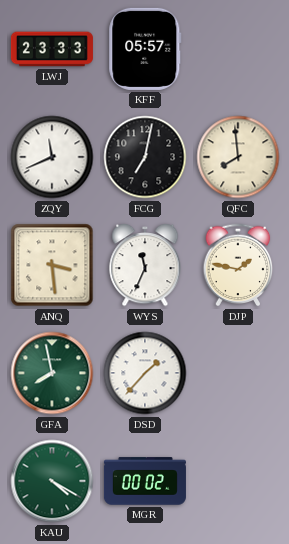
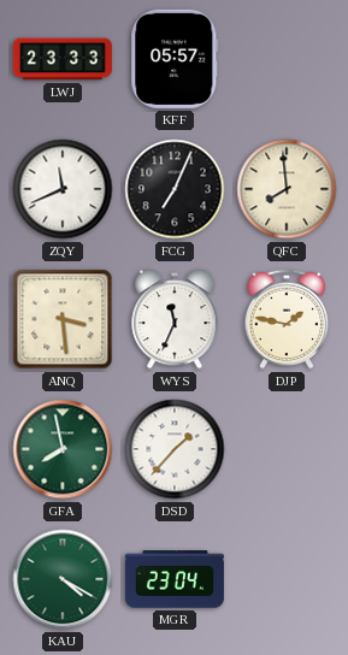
FCG: 7:02 -> 7:04 (175, 189)
MGR: 00:02 -> 23:04 (175, 579)
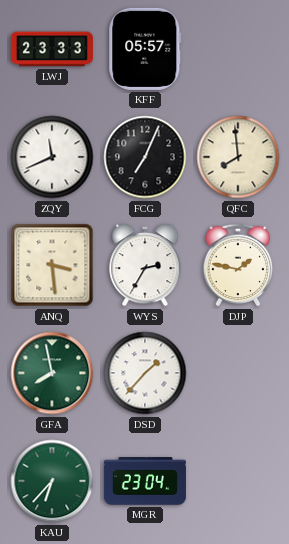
WYS: 11:34 -> 2:35 (145, 265)
KAU: 4:20 -> 6:37 (52, 481)
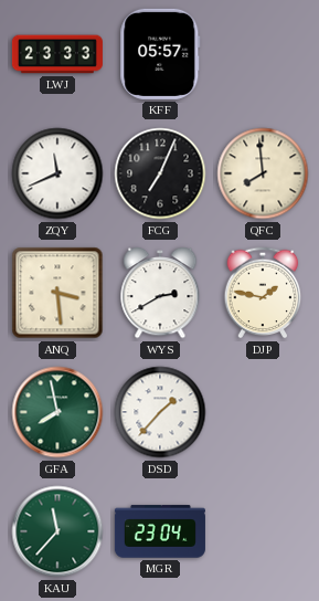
WYS: 2:35 -> 2:40 (160, 293)
KAU: 6:37 -> 11:37 (57, 531)
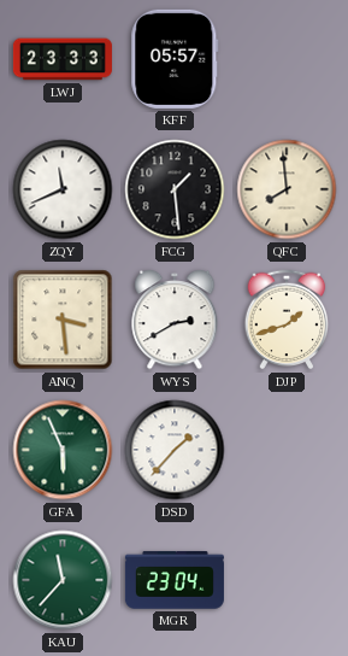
FCG: 7:04 -> 1:29 (175, 189)
DJP: 1:47 -> 1:42 (287, 320)
GFA: 7:58 -> 5:56 (63, 450)
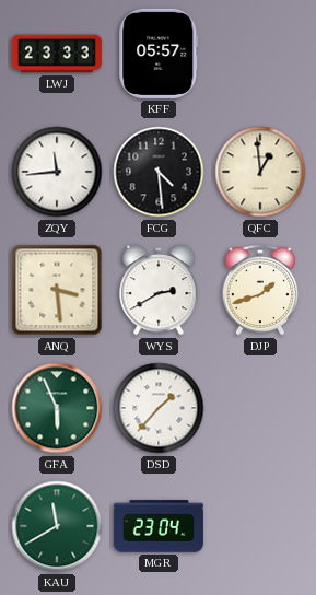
ZQY: 11:41 -> 11:44 (57, 172)
FCG: 1:29 -> 4:29 (159, 172)
QFC: 7:59 -> 12:59 (260, 172)
KAU: 11:37 -> 11:40 (57, 526)
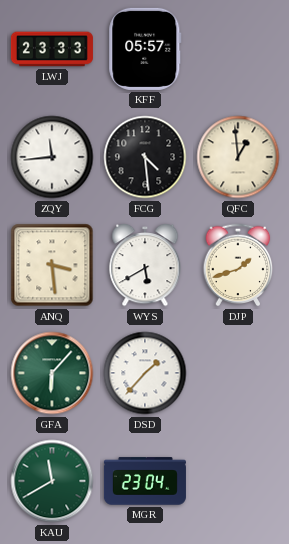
WYS: 2:40 -> 5:40 (145, 265)
GFA: 5:56 -> 6:07 (52, 373)
